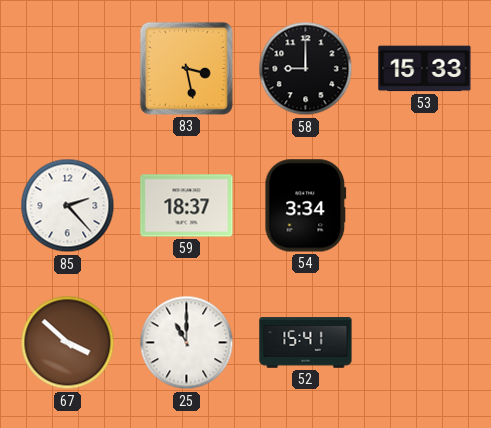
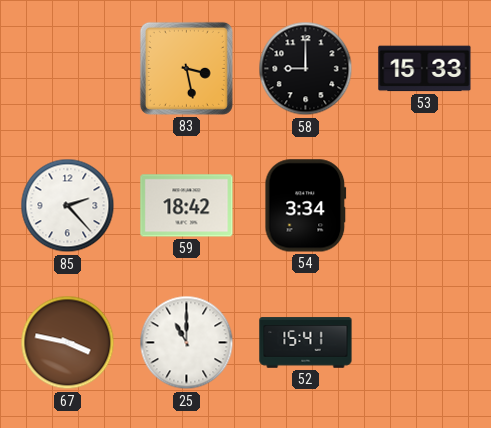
59: 18:37 -> 18:42 (187, 206)
67: 3:52 -> 3:47 (68, 343)
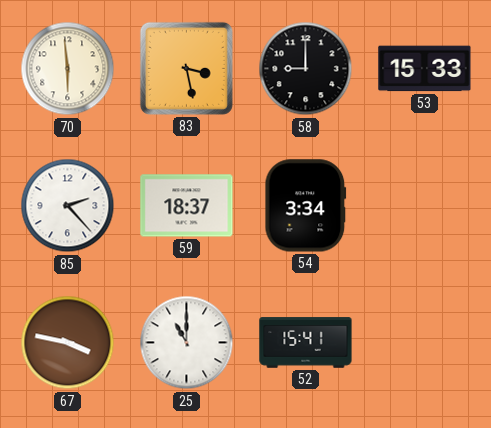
70: none -> 5:59 (68, 69)
59: 18:42 -> 18:37 (187, 206)
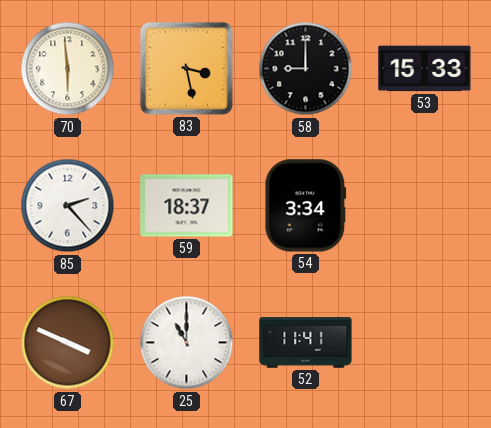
67: 3:47 -> 3:49 (68, 343)
52: 15:41 -> 11:41 (306, 343)
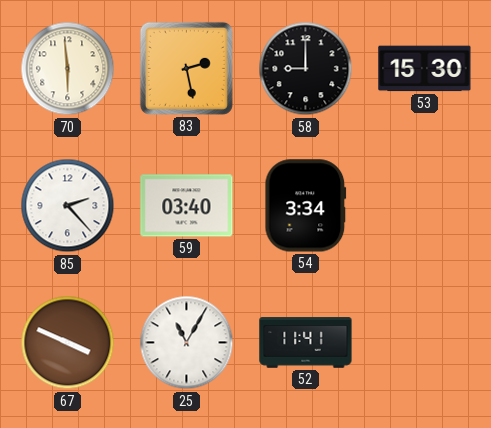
83: 3:28 -> 2:28 (186, 68)
53: 15:33 -> 15:30 (425, 69)
59: 18:37 -> 03:40 (187, 206)
25: 11:00 -> 11:05 (187, 343)
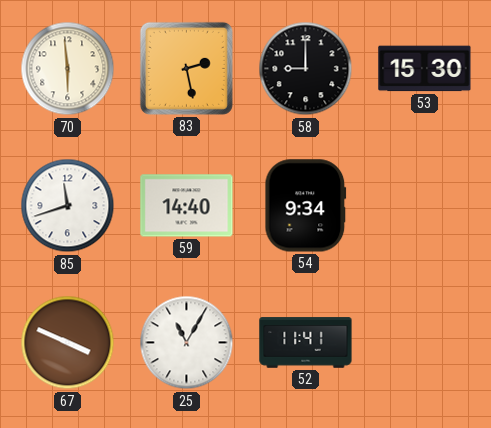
85: 2:23 -> 11:42 (68, 206)
59: 03:40 -> 14:40 (187, 206)
54: 3:34 -> 9:34 (306, 206)
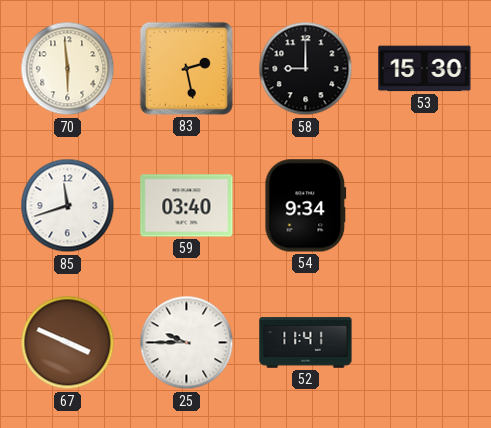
59: 14:40 -> 03:40 (187, 206)
25: 11:05 -> 9:45 (187, 343)
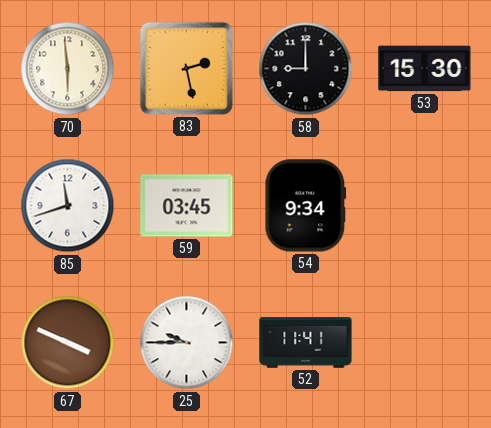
59: 03:40 -> 03:45 (187, 206)
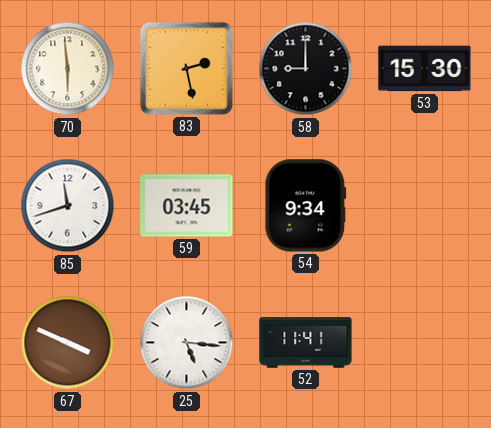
25: 9:45 -> 5:16 (187, 343)
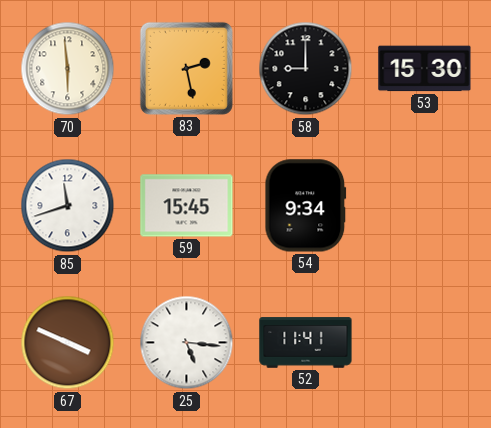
59: 03:45 -> 15:45 (187, 206)
